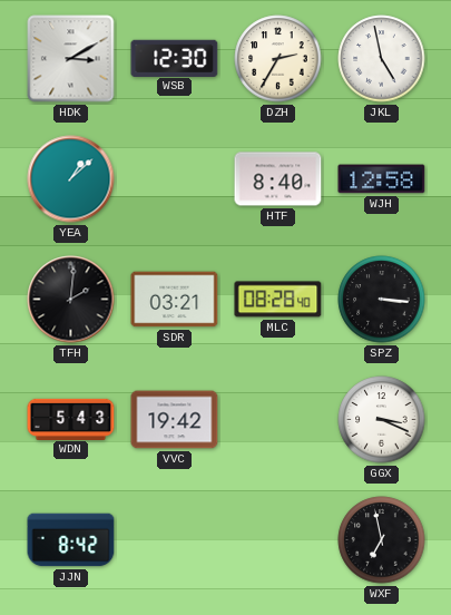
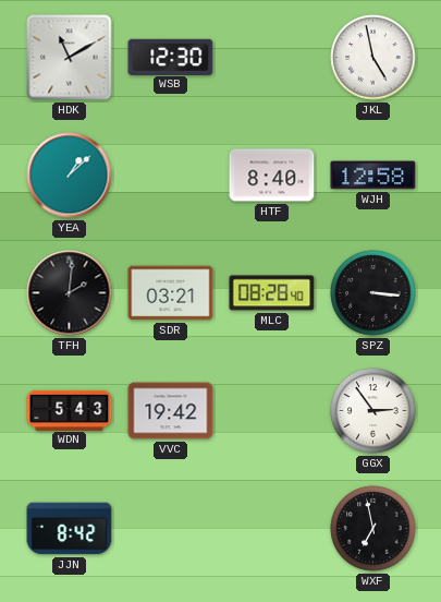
HDK: 3:10 -> 11:10 (70, 58)
DZH: 2:35 -> none (278, 59)
GGX: 3:19 -> 2:54 (373, 411)
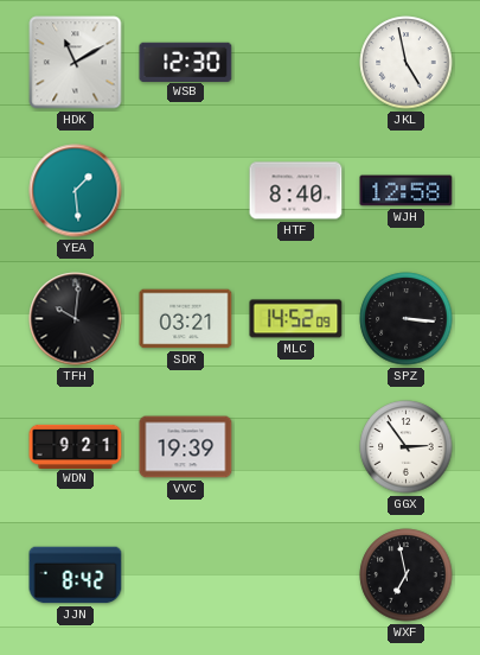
YEA: 1:08 -> 1:29 (76, 191)
TFH: 2:01 -> 10:01 (76, 319)
MLC: 08:28 -> 14:52 (296, 319)
WDN: 5:43 -> 9:21 (76, 446)
VVC: 19:42 -> 19:39 (186, 447)
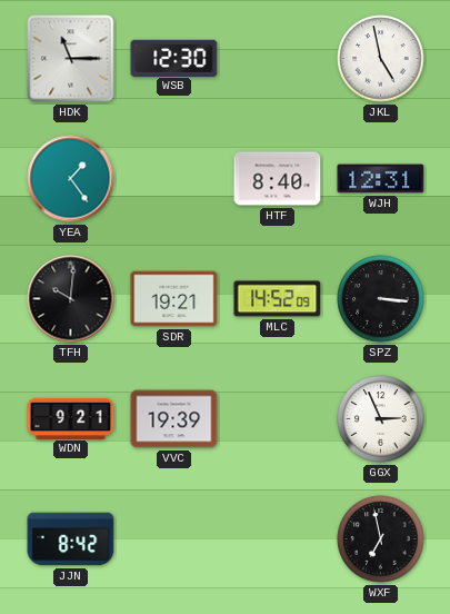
HDK: 11:10 -> 11:15 (71, 59)
YEA: 1:29 -> 1:24 (71, 179)
WJH: 12:58 -> 12:31 (381, 179)
SDR: 03:21 -> 19:21 (174, 299)
GGX: 2:54 -> 2:56 (381, 419)
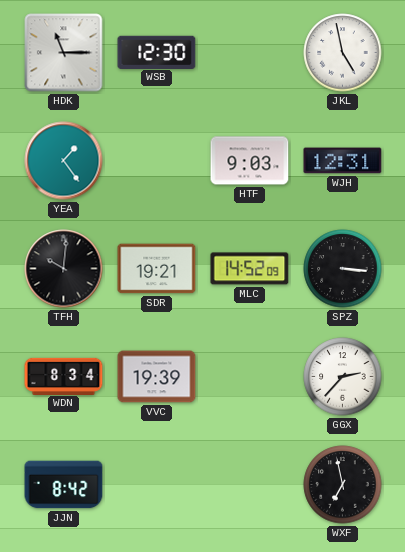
HTF: 8:40 -> 9:03 (250, 161)
WDN: 9:21 -> 8:34 (64, 376)
GGX: 2:56 -> 2:37 (343, 377)
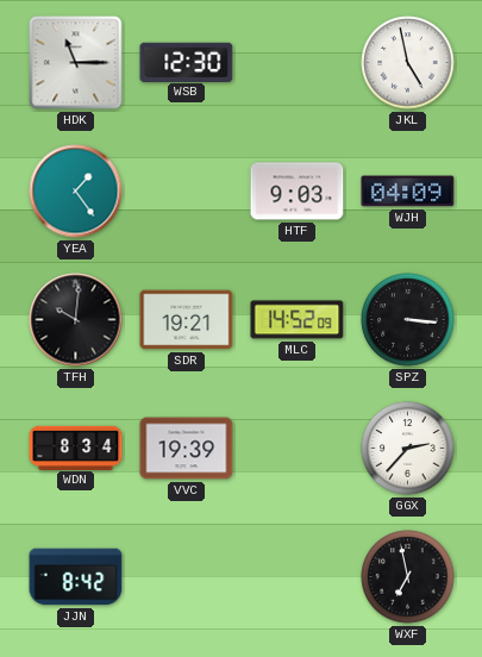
WJH: 12:31 -> 04:09 (408, 192)
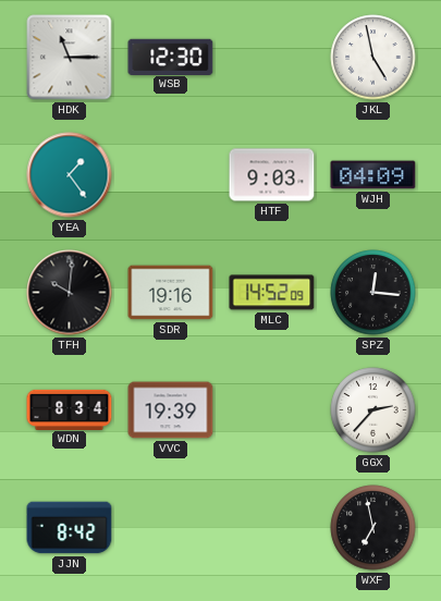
SDR: 19:21 -> 19:16 (171, 293)
SPZ: 3:16 -> 12:16 (373, 293)
